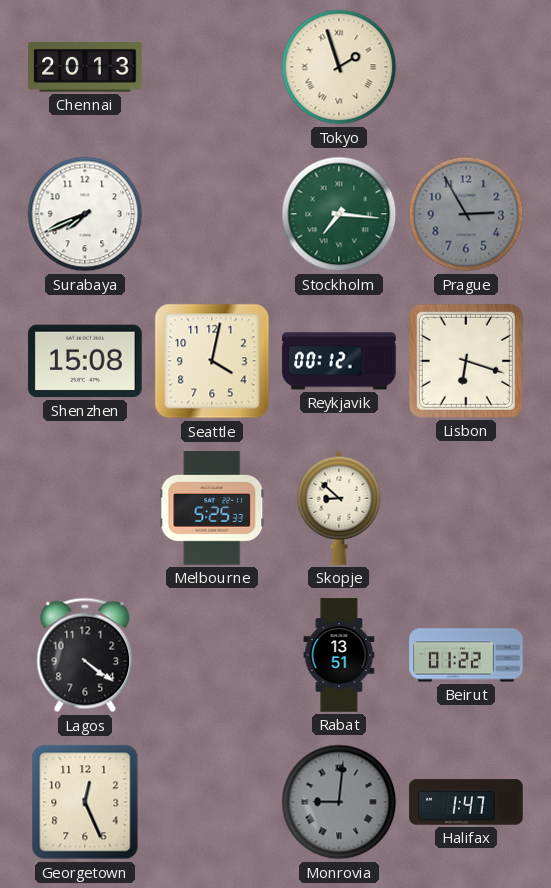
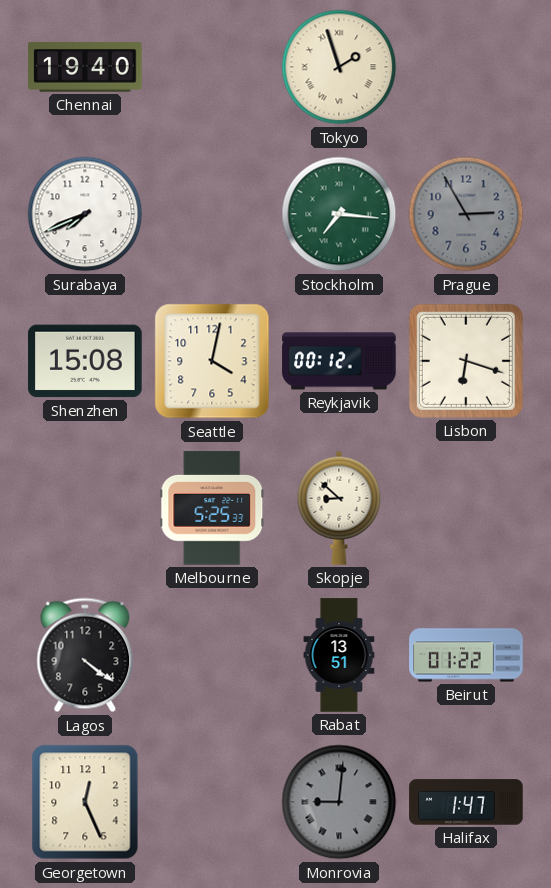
Chennai: 20:13 -> 19:40 (85, 67)
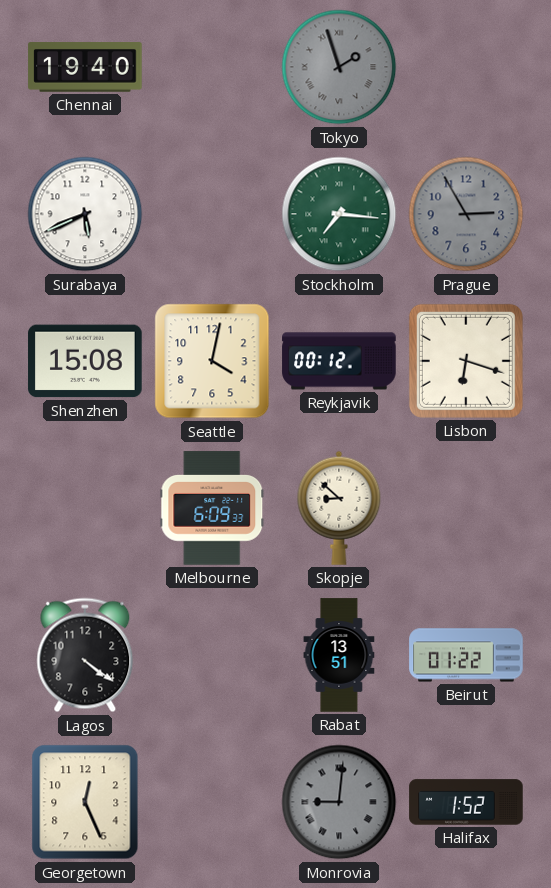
Tokyo dial: cream -> grey (339, 67)
Surabaya: 7:41 -> 5:41 (85, 214)
Melbourne: 5:25 -> 6:09 (212, 508)
Halifax: 1:47 -> 1:52 (466, 802)
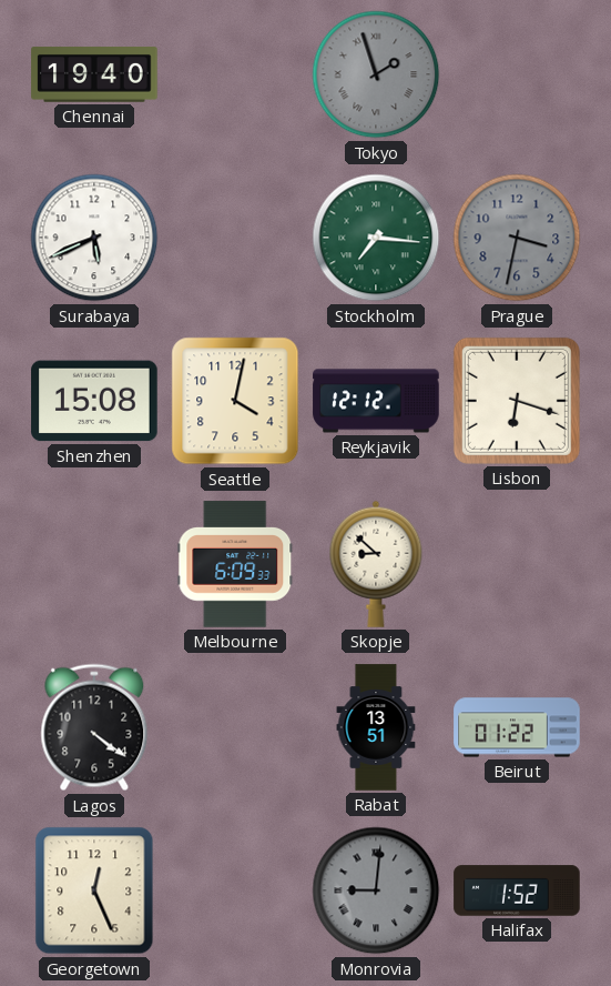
Prague: 2:55 -> 3:32 (517, 238)
Reykjavik: 00:12 -> 12:12 (376, 401)
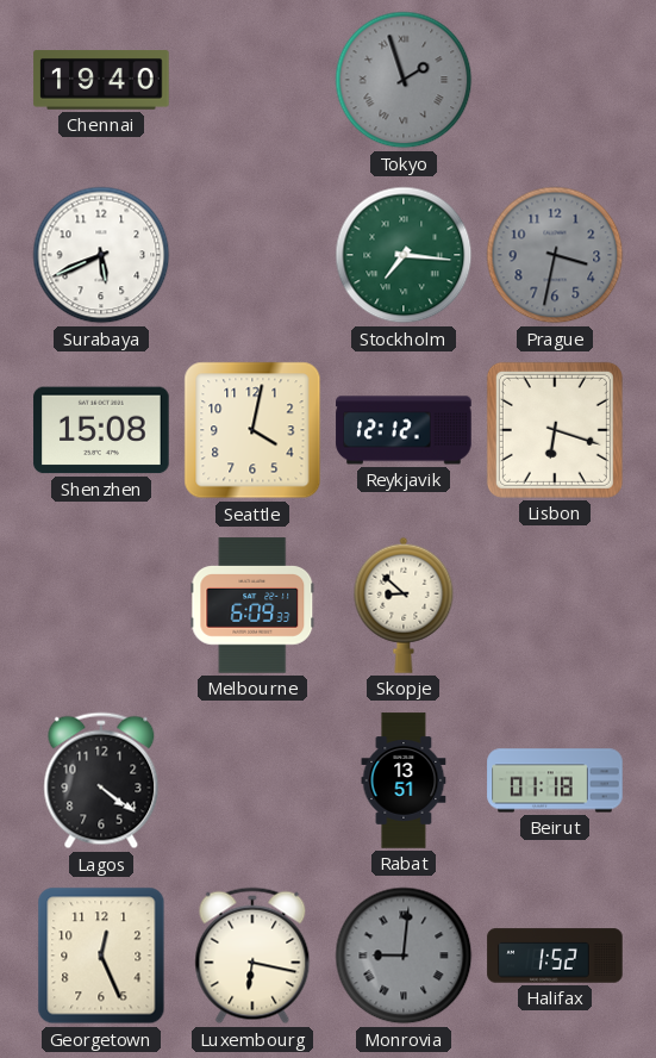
Beirut: 01:22 -> 01:18 (555, 780)
Luxembourg: none -> 6:17 (252, 956)
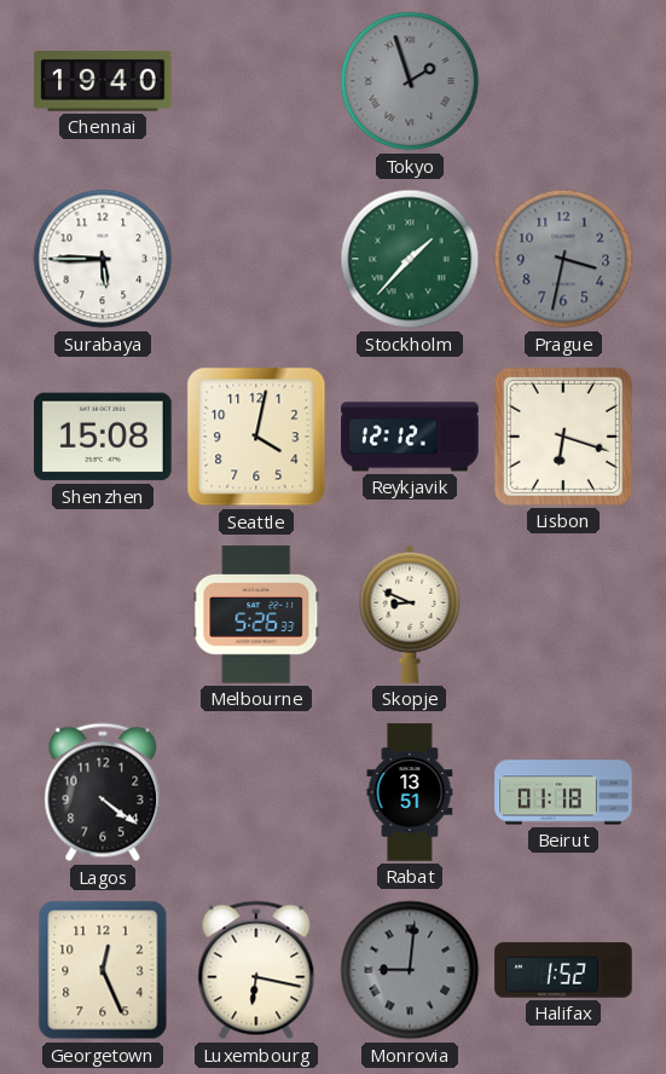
Surabaya: 5:41 -> 5:45 (103, 259)
Stockholm: 7:16 -> 1:37 (410, 259)
Melbourne: 6:09 -> 5:26 (256, 614)
Skopje: 8:52 -> 8:49 (410, 614)
